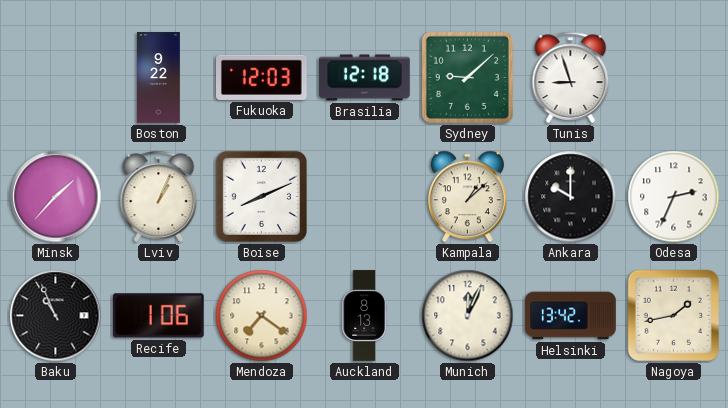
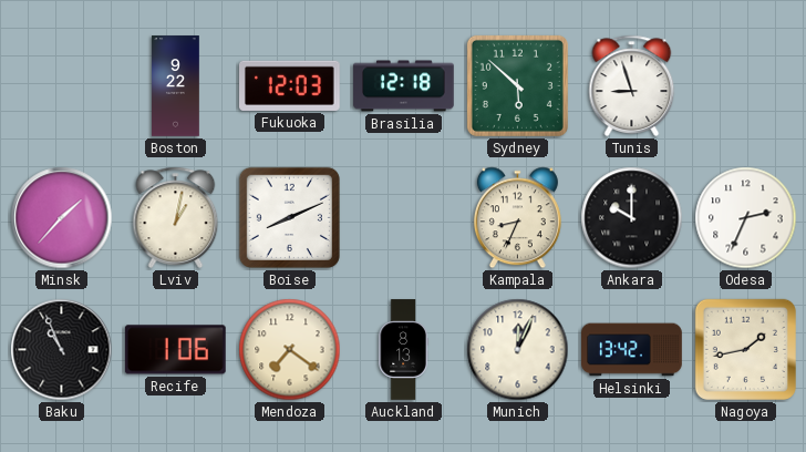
Sydney: 9:08 -> 5:52 (517, 85)
Lviv: 1:04 -> 1:02 (176, 217)
Kampala: 1:08 -> 8:34 (517, 218)
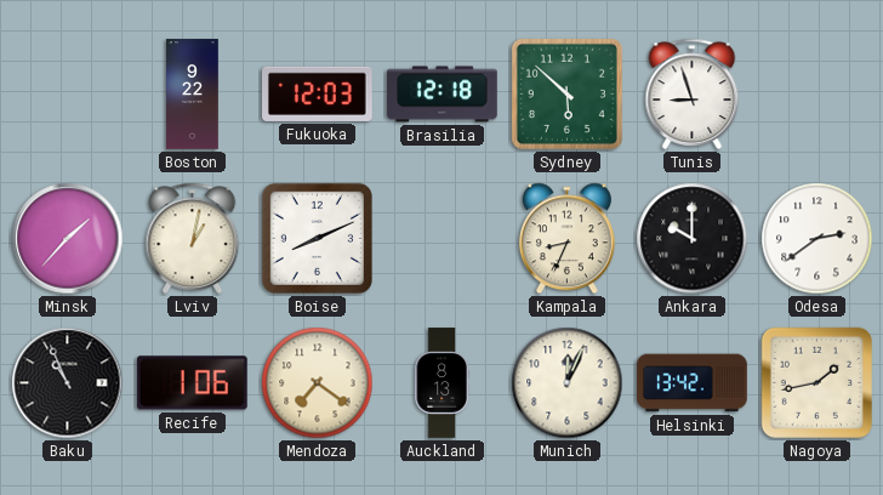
Odesa: 2:34 -> 2:39 (818, 239)
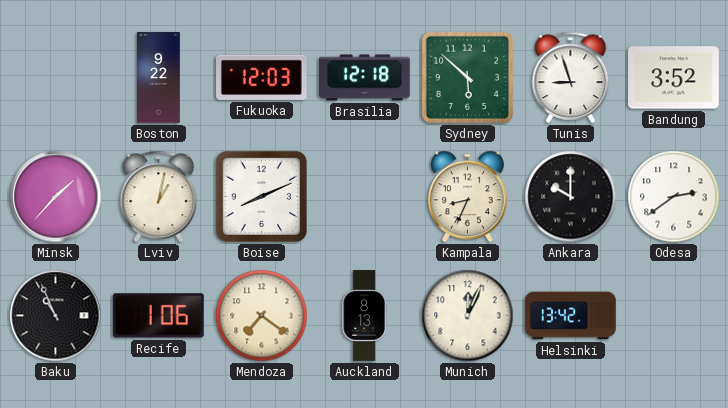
Bandung: none -> 3:52 (674, 78)
Nagoya: 1:43 -> none (816, 382)
